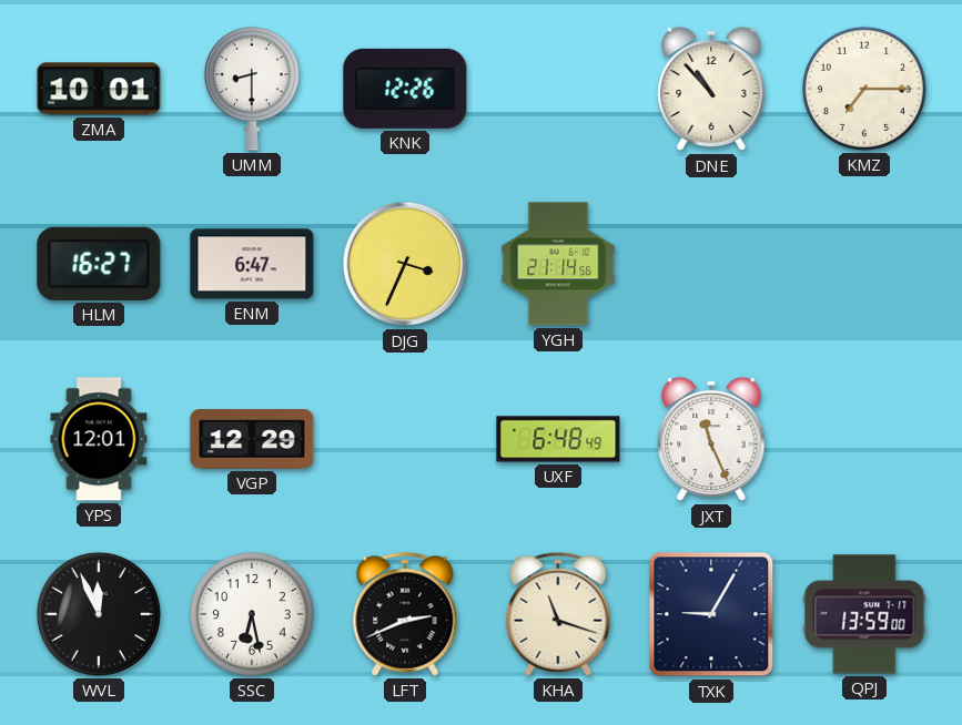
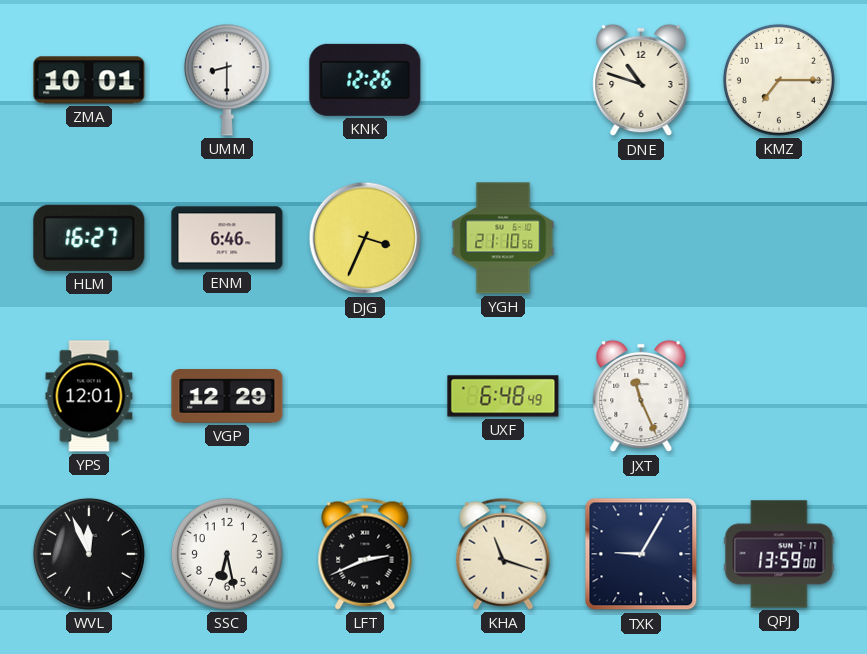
DNE: 10:53 -> 10:48 (641, 80)
ENM: 6:47 -> 6:46 (227, 238)
YGH: 21:14 -> 21:10 (503, 238)
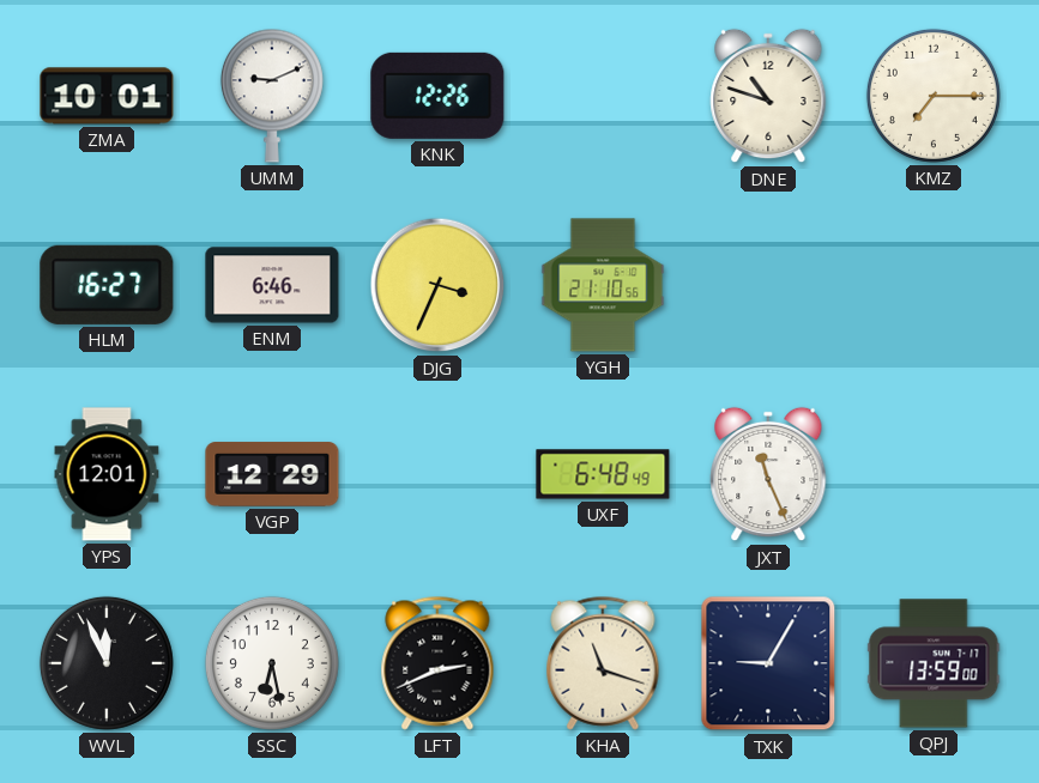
UMM: 8:30 -> 9:11 (272, 96)
